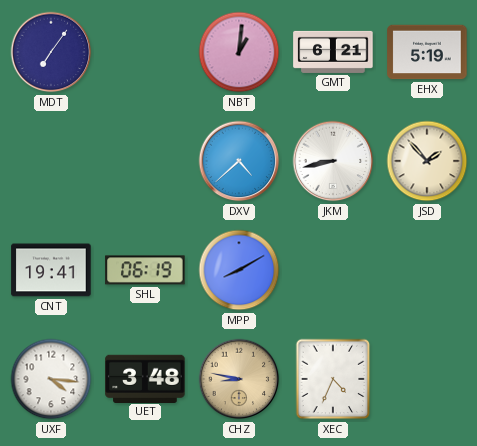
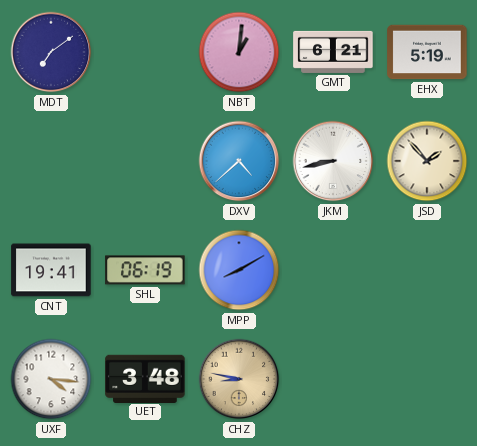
MDT: 7:06 -> 7:09 (51, 52)
XEC: 4:34 -> none (333, 379)
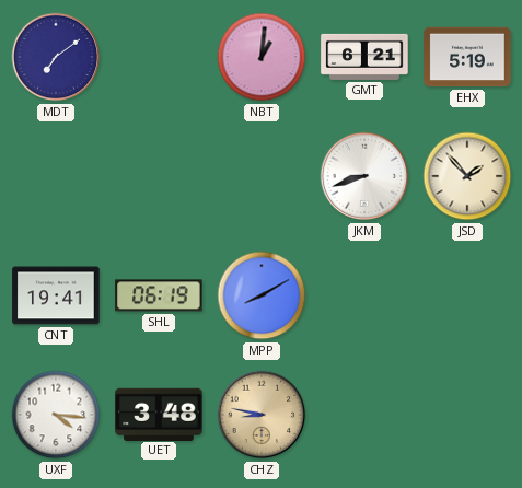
DXV: 4:38 -> none (239, 161)
JKM: 8:43 -> 8:42 (364, 176)
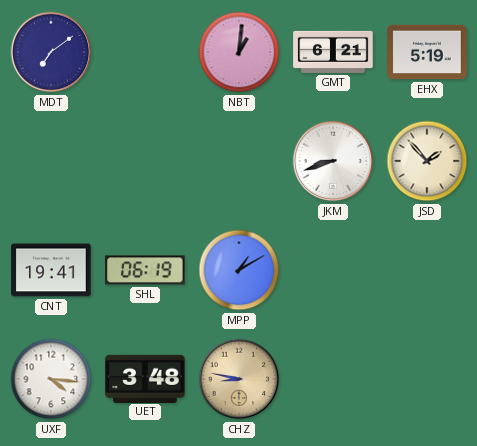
MPP: 8:10 -> 1:10 (239, 270)
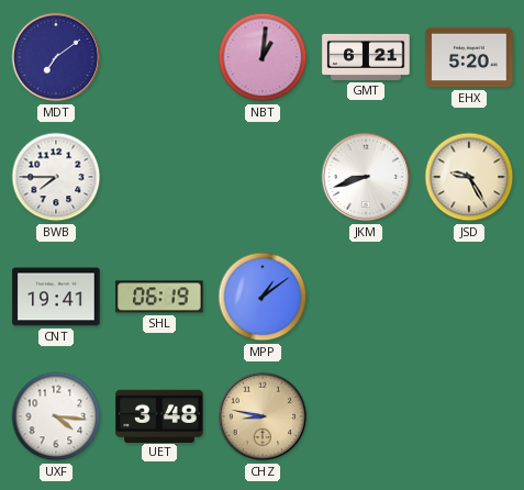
EHX: 5:19 -> 5:20 (469, 57)
BWB: none -> 7:45 (56, 177)
JSD: 1:53 -> 9:25 (469, 177)
MPP: 1:10 -> 1:09 (263, 297)
